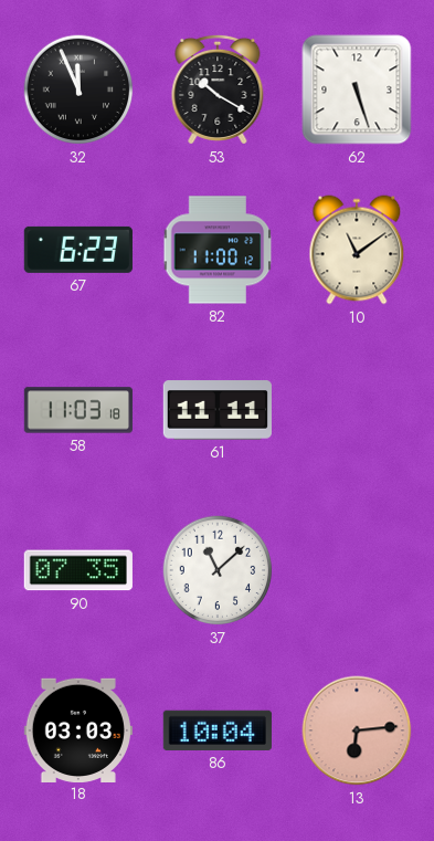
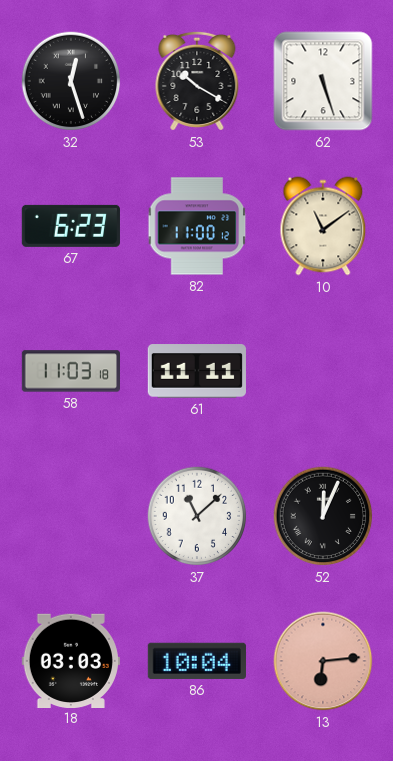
32: 11:56 -> 12:27 (71, 81)
90: 07:35 -> none (78, 570)
52: none -> 12:04 (323, 516)
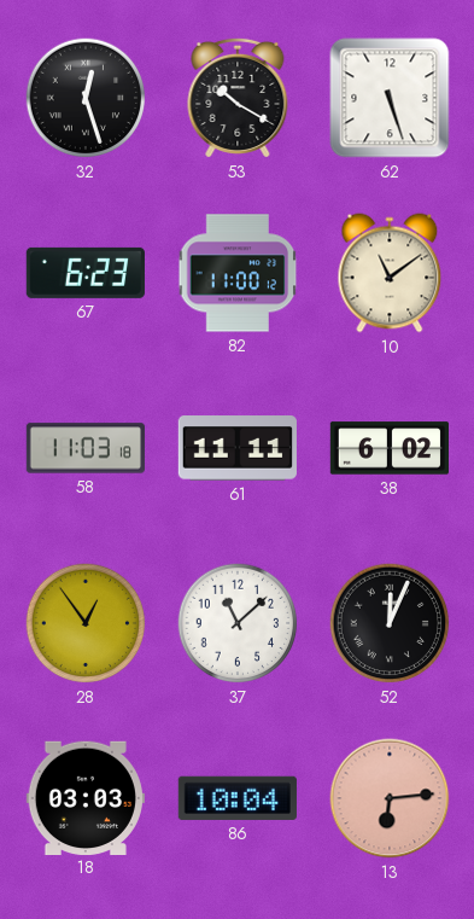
38: none -> 6:02 (388, 448)
28: none -> 12:54 (86, 623)
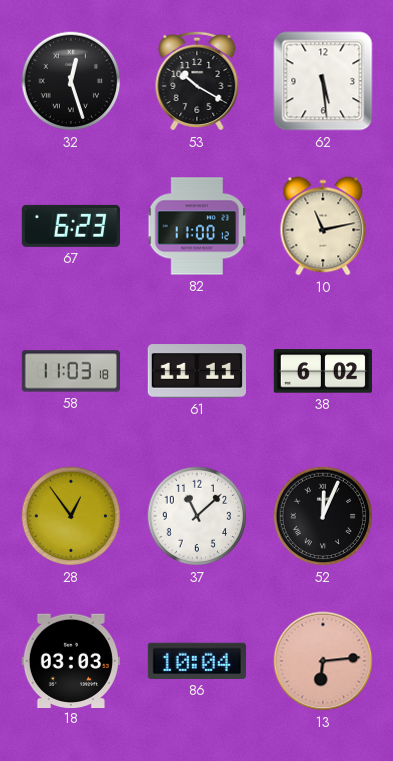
62: 5:27 -> 5:29 (323, 81)
10: 11:09 -> 11:13 (323, 226)
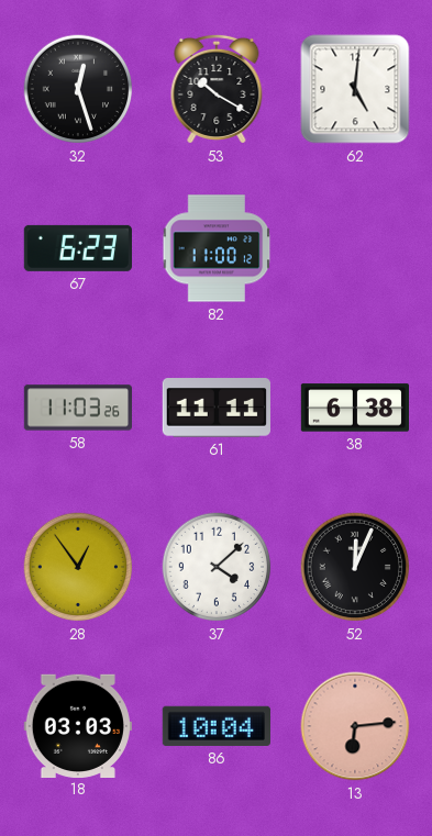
62: 5:29 -> 5:01 (355, 89)
10: 11:13 -> none (323, 226)
58: 11:03:18 -> 11:03:26 (77, 408)
38: 6:02 -> 6:38 (354, 408)
37: 11:08 -> 4:08 (217, 567)
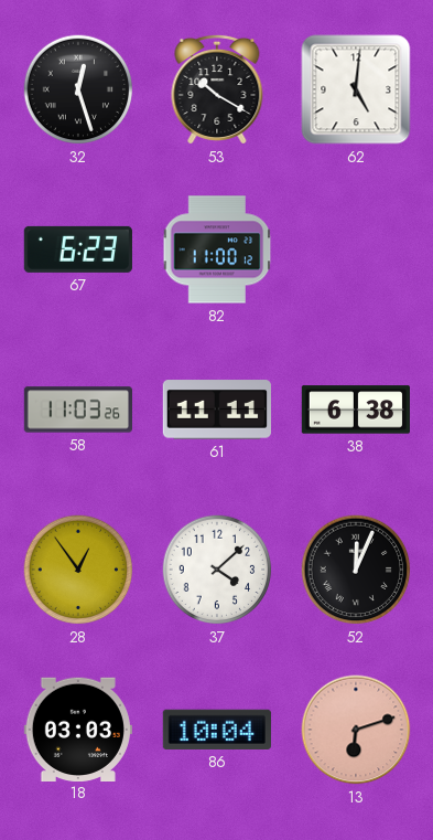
13: 6:14 -> 6:12 (356, 730)
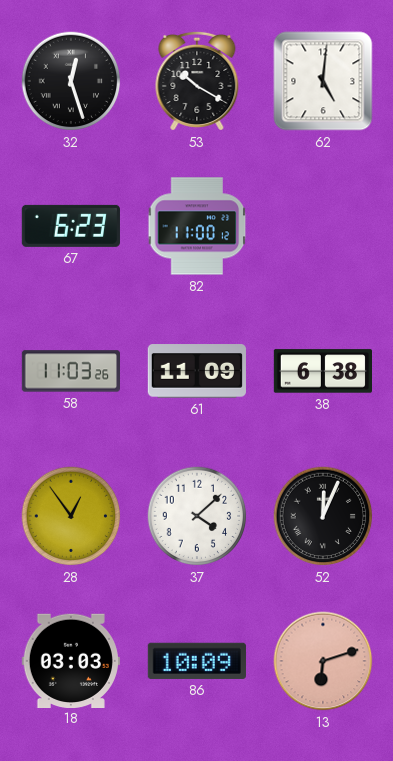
61: 11:11 -> 11:09 (197, 371)
86: 10:04 -> 10:09 (197, 661)
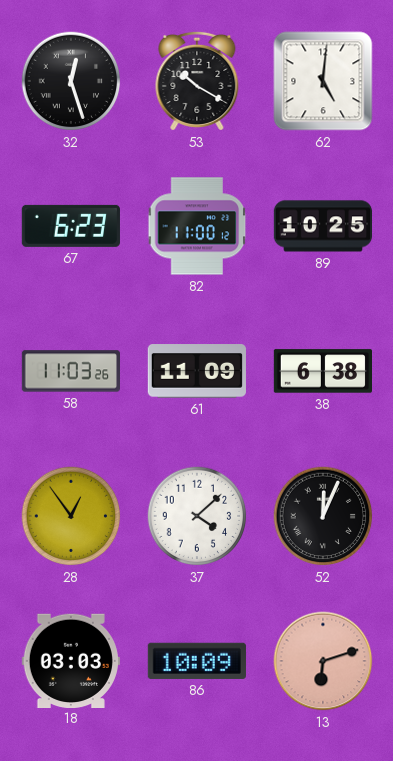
89: none -> 10:25 (322, 226)
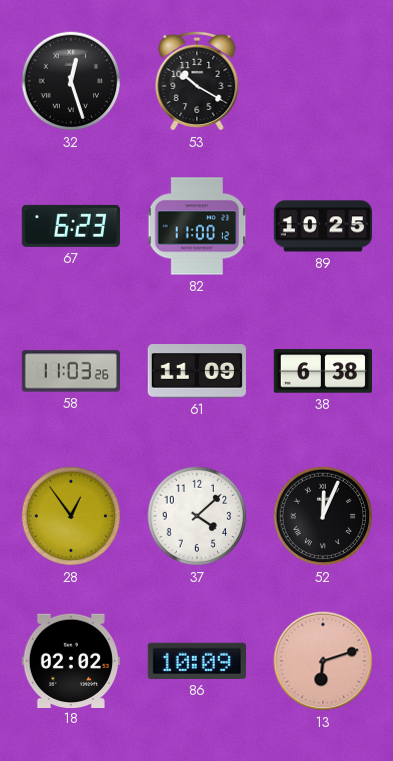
62: 5:01 -> none (323, 81)
18: 03:03 -> 02:02 (71, 660)
